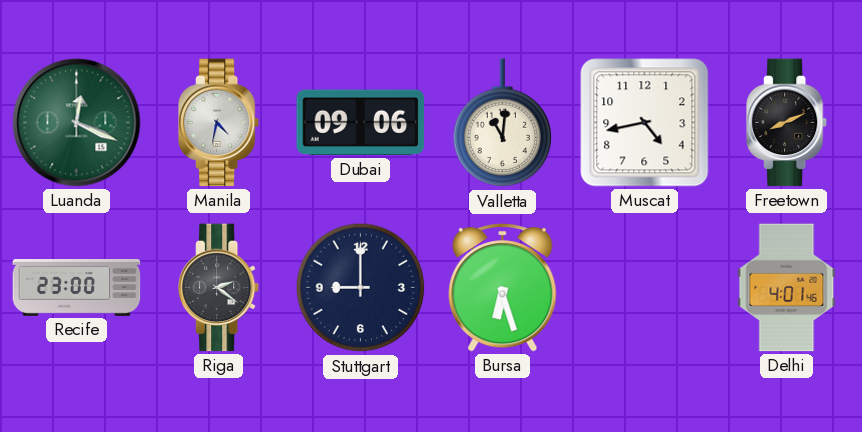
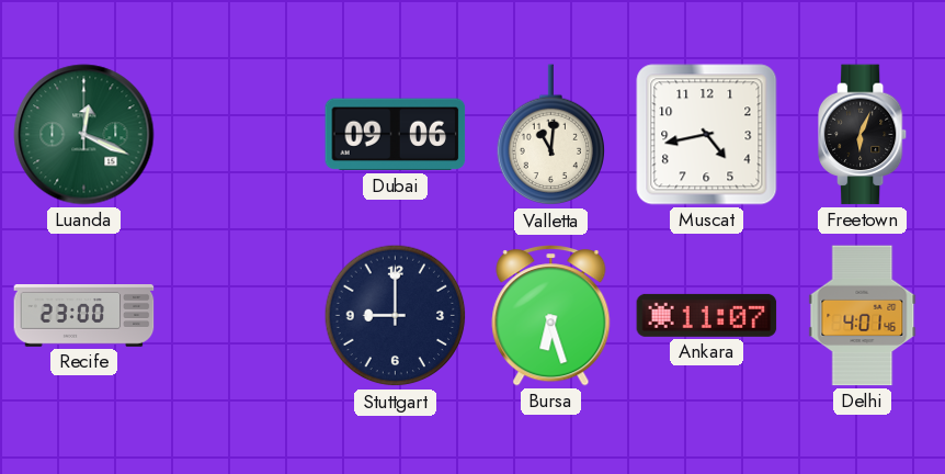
Manila: 4:32 -> none (220, 123)
Freetown: 8:11 -> 6:04 (864, 135)
Riga: 2:21 -> none (220, 288)
Ankara: none -> 11:07 (707, 315)
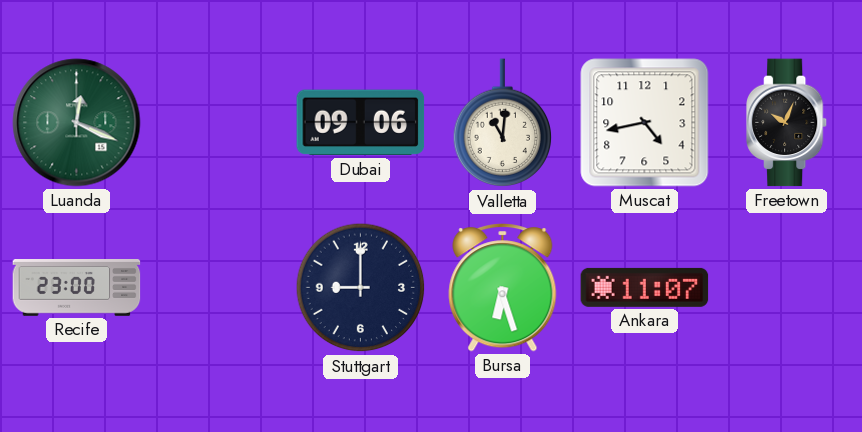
Freetown: 6:04 -> 10:04 (788, 123)
Delhi: 4:01 -> none (863, 316)
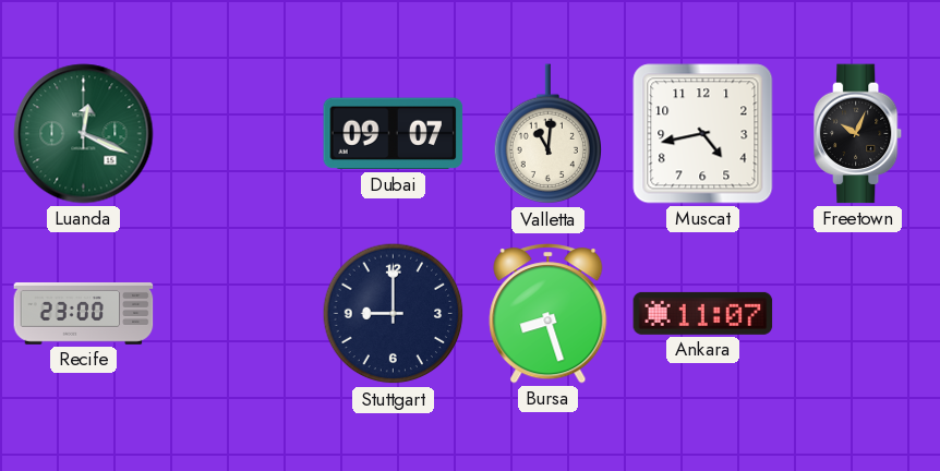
Dubai: 09:06 -> 09:07 (394, 134)
Bursa: 6:27 -> 8:27 (549, 314)
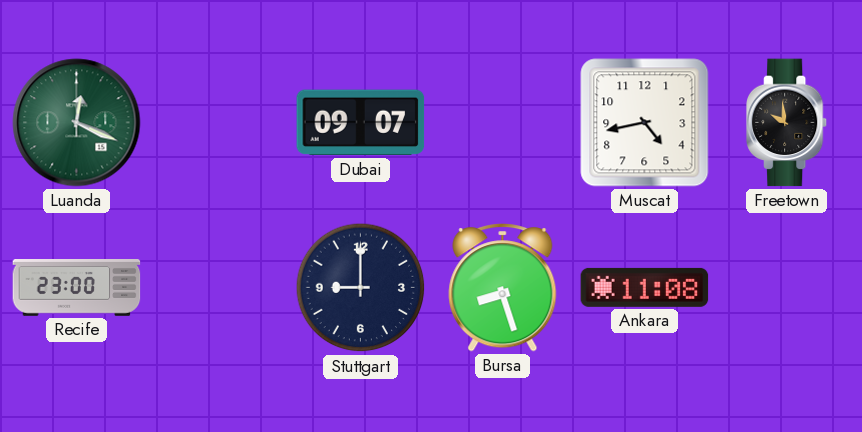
Valletta: 11:01 -> none (549, 134)
Freetown: 10:04 -> 9:59 (788, 123)
Ankara: 11:07 -> 11:08 (645, 287)
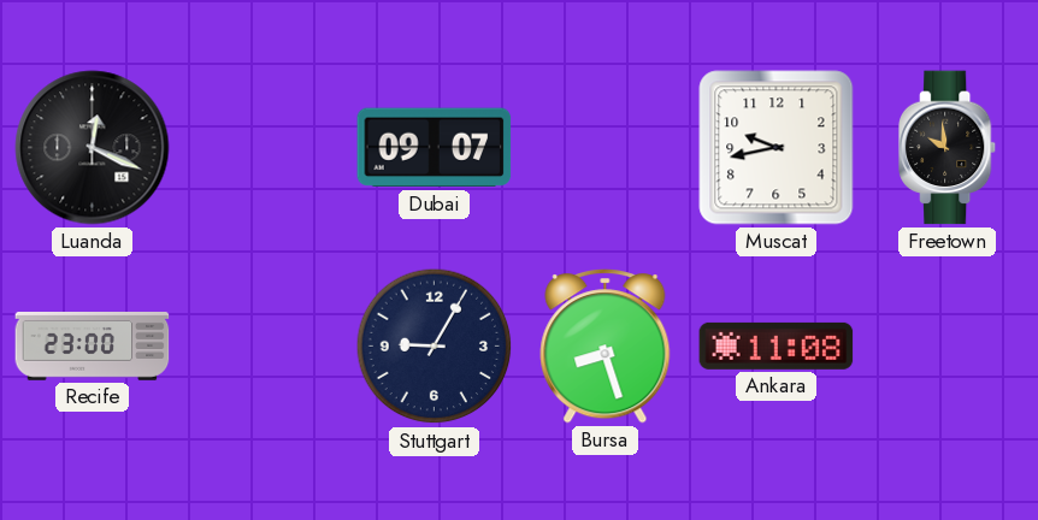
Luanda dial: green -> black (93, 148)
Muscat: 4:43 -> 9:43 (777, 148)
Stuttgart: 9:00 -> 9:05 (435, 347)
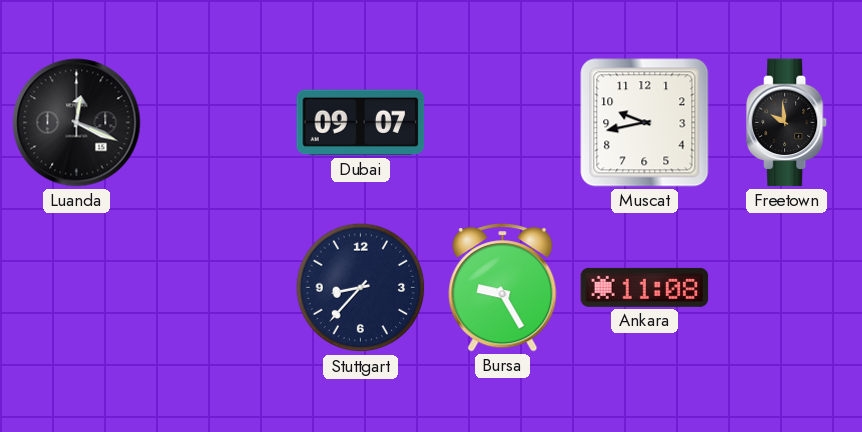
Recife: 23:00 -> none (93, 347)
Stuttgart: 9:05 -> 8:37 (361, 288)
Bursa: 8:27 -> 9:25 (503, 288)
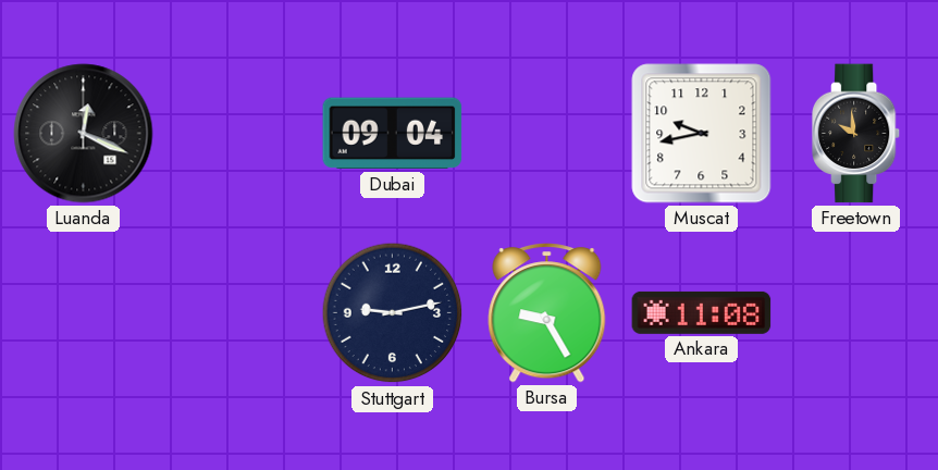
Dubai: 09:07 -> 09:04 (393, 134)
Stuttgart: 8:37 -> 9:13 (393, 313)
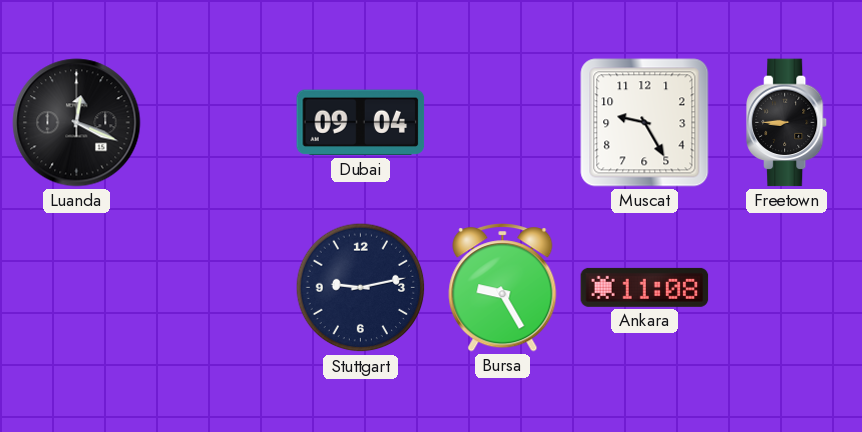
Muscat: 9:43 -> 9:25 (645, 123)
Freetown: 9:59 -> 8:45 (788, 123)
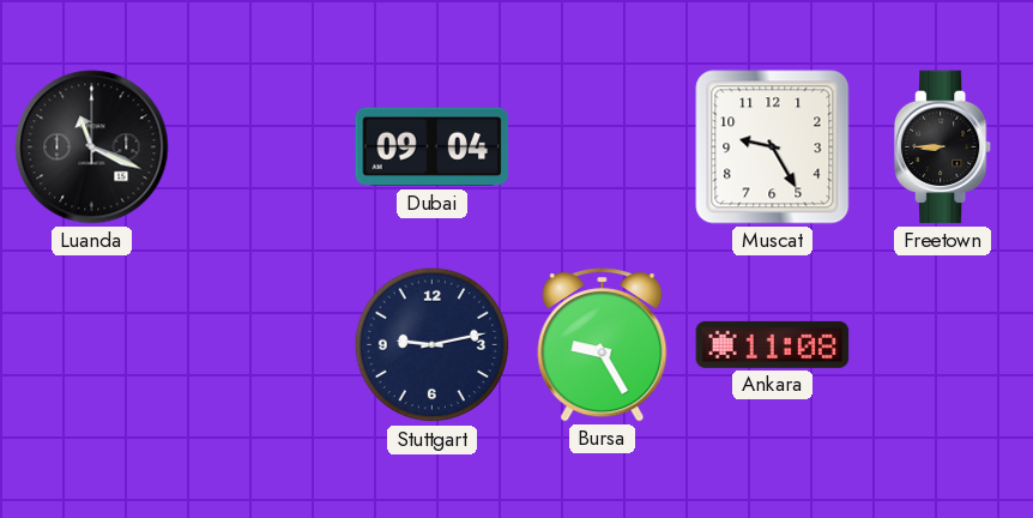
Luanda: 12:19 -> 11:19 (92, 147)
